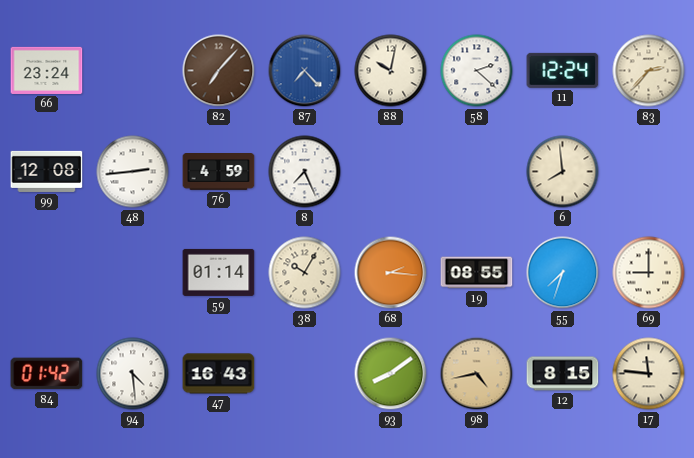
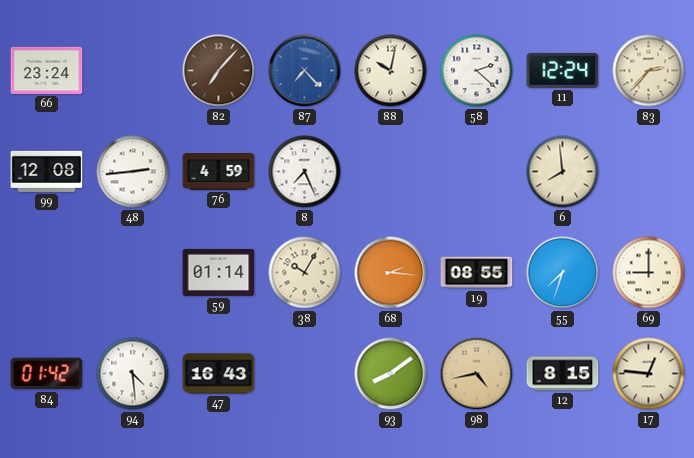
17: 11:46 -> 12:46 (649, 374)
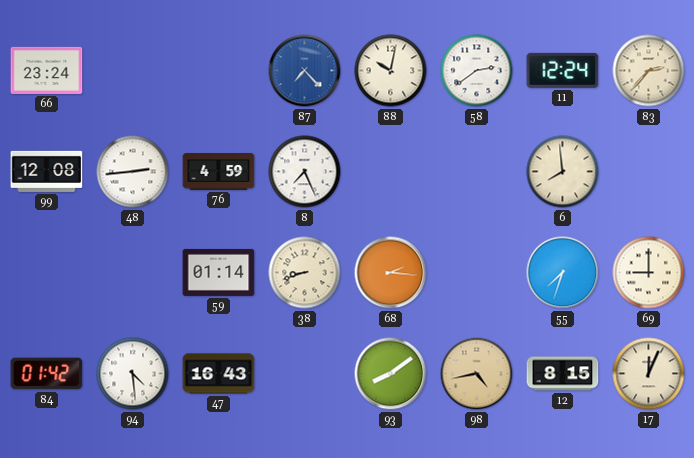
82: 7:07 -> none (219, 71)
58: 2:22 -> 2:39 (477, 71)
38: 10:05 -> 8:42 (305, 273)
19: 08:55 -> none (477, 273)
17: 12:46 -> 12:04 (649, 374)
